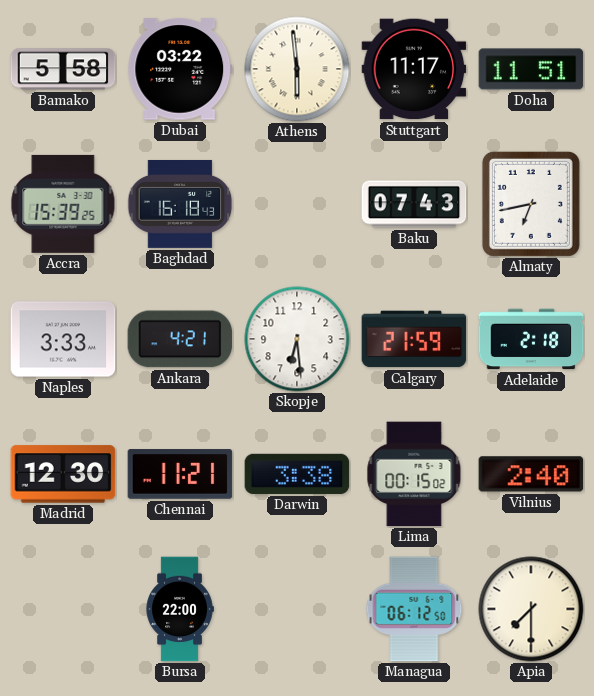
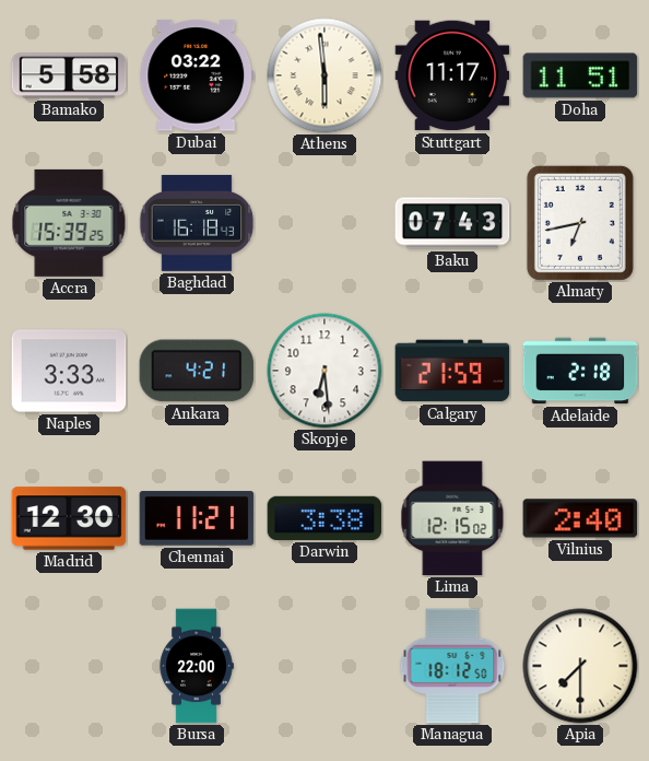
Lima: 00:15 -> 12:15 (452, 518)
Managua: 06:12 -> 18:12 (452, 666)
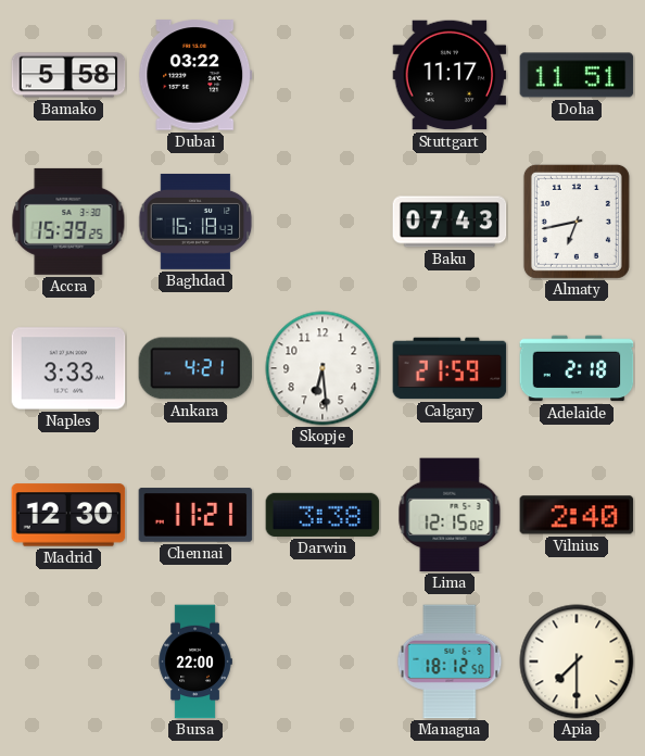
Athens: 5:59 -> none (324, 75)
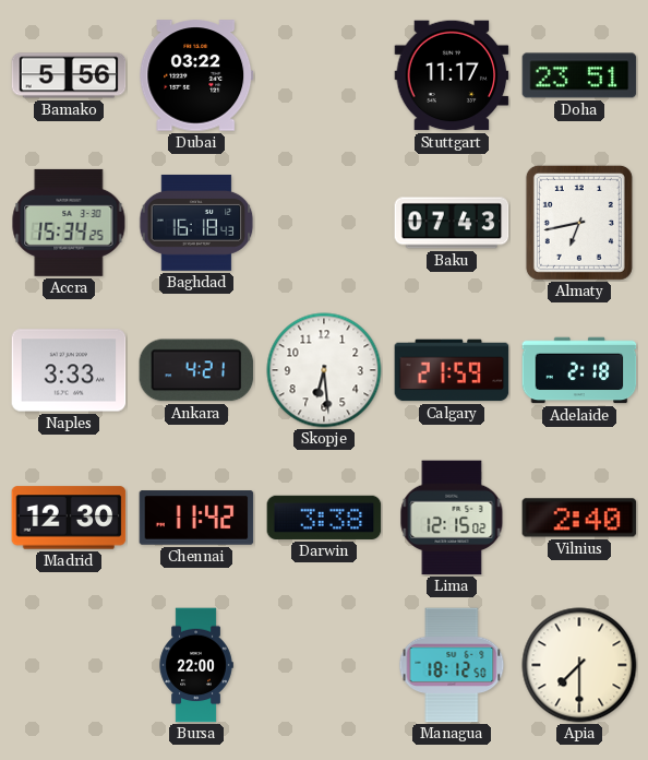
Bamako: 5:58 -> 5:56 (69, 75)
Doha: 11:51 -> 23:51 (579, 75)
Accra: 15:39 -> 15:34 (69, 223)
Chennai: 11:21 -> 11:42 (196, 518)
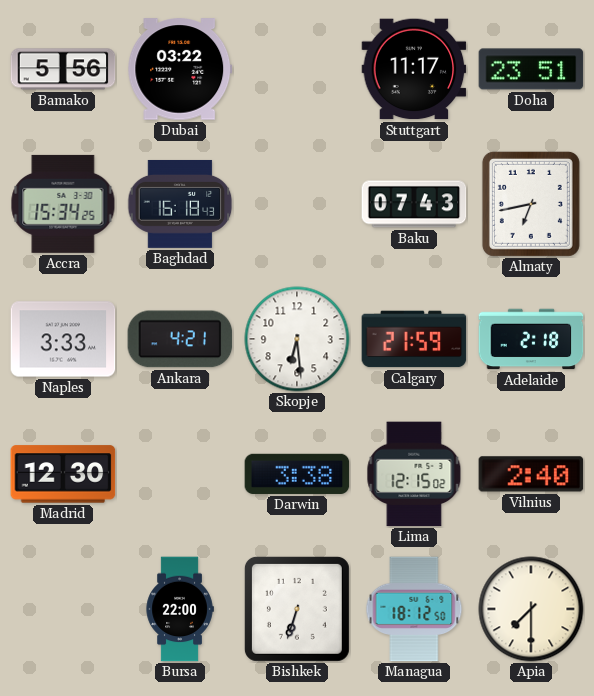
Chennai: 11:42 -> none (196, 518)
Bishkek: none -> 6:33 (297, 609)
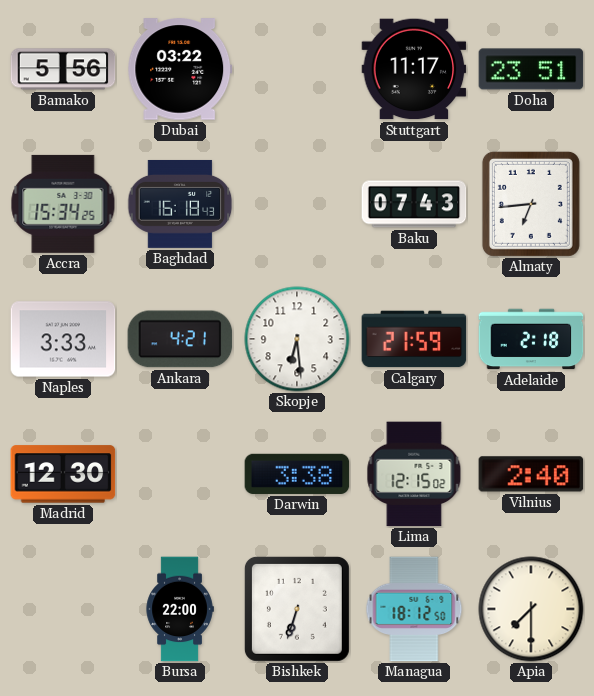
Almaty: 6:43 -> 6:44 (531, 204)
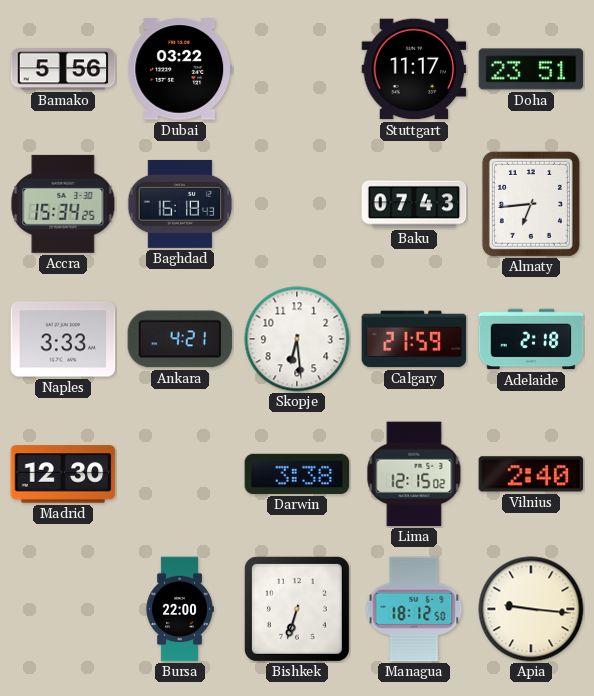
Apia: 7:30 -> 9:16 (531, 609)
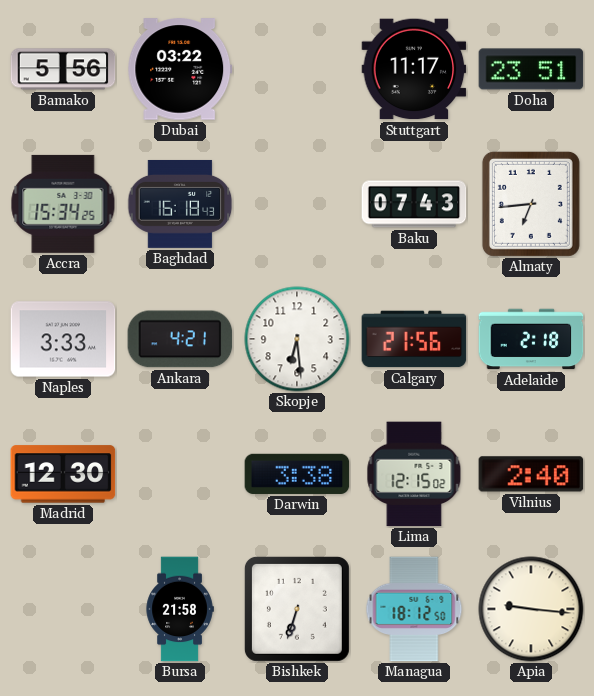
Calgary: 21:59 -> 21:56 (414, 339)
Bursa: 22:00 -> 21:58 (180, 609)
